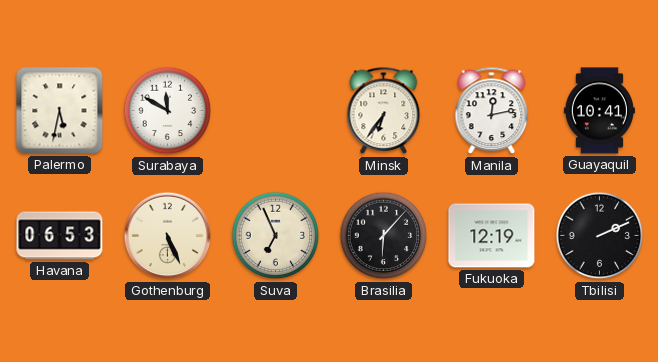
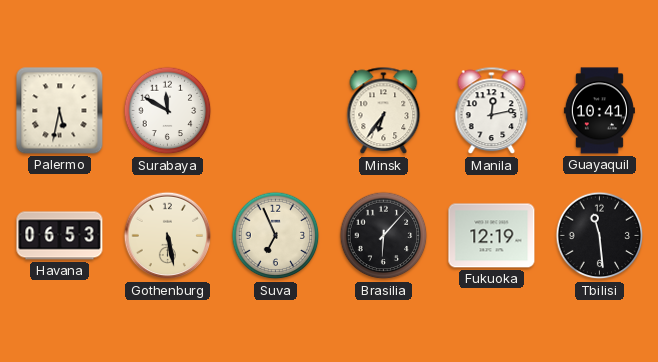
Gothenburg: 5:26 -> 5:28 (168, 236)
Tbilisi: 2:11 -> 11:29 (600, 236)
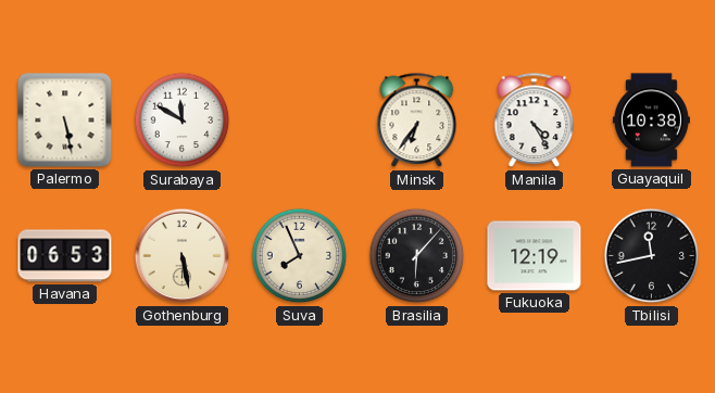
Palermo: 5:32 -> 5:28 (65, 121)
Manila: 12:13 -> 4:25 (535, 121)
Guayaquil: 10:41 -> 10:38 (651, 121)
Suva: 6:56 -> 7:56 (300, 256)
Tbilisi: 11:29 -> 11:43 (652, 256)
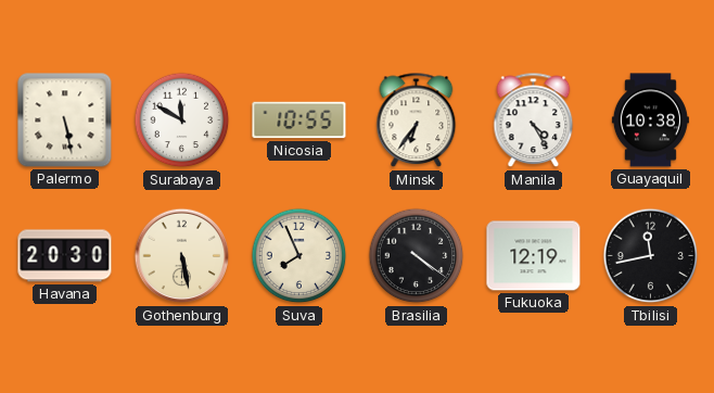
Nicosia: none -> 10:55 (299, 121)
Havana: 06:53 -> 20:30 (65, 256)
Brasilia: 6:07 -> 4:21 (417, 256)
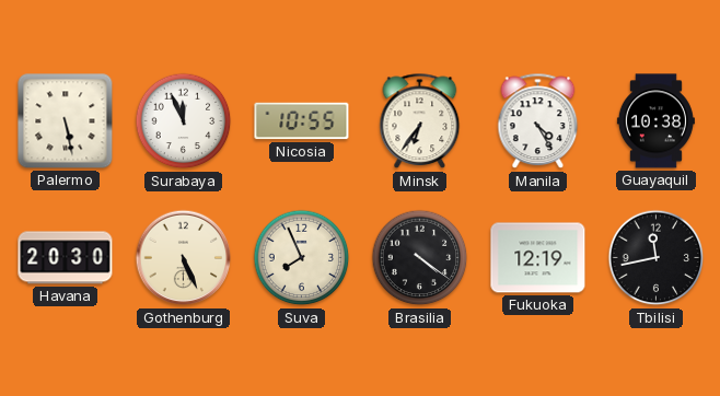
Surabaya: 11:50 -> 11:56 (184, 121)
Gothenburg: 5:28 -> 5:26 (184, 258)
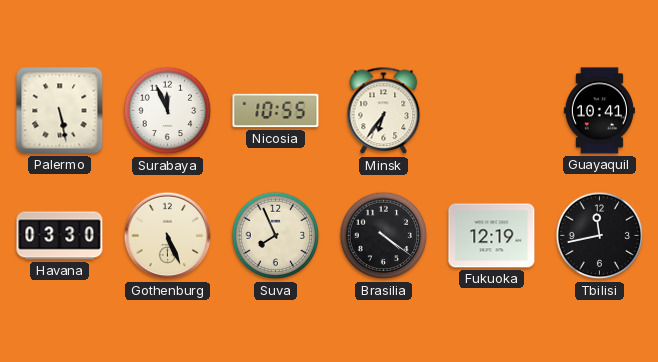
Manila: 4:25 -> none (538, 121)
Guayaquil: 10:38 -> 10:41 (599, 111)
Havana: 20:30 -> 03:30 (60, 236)
